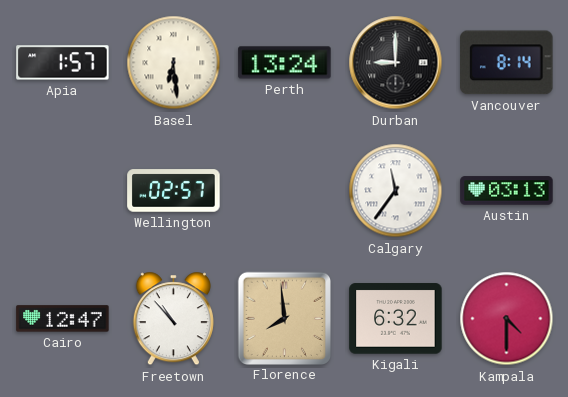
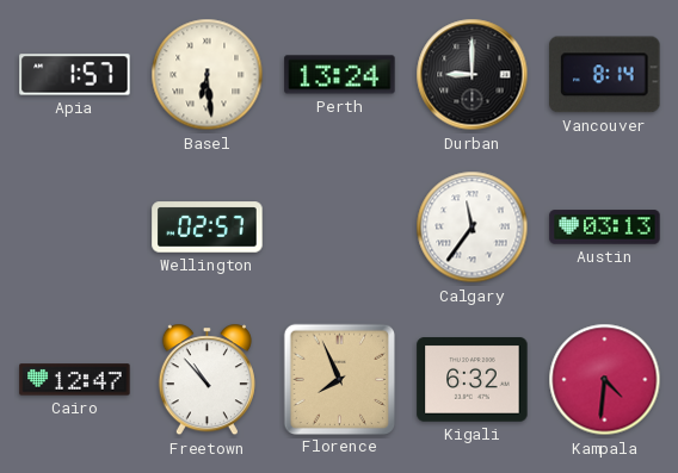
Florence: 7:59 -> 7:56 (339, 379)
Kampala: 4:30 -> 4:31 (605, 380)
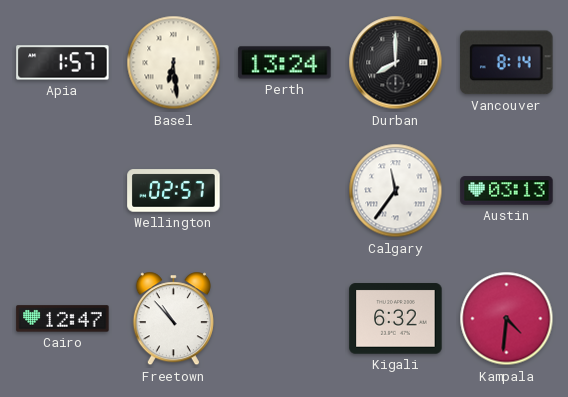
Durban: 9:00 -> 8:00 (396, 63)
Florence: 7:56 -> none (339, 379)
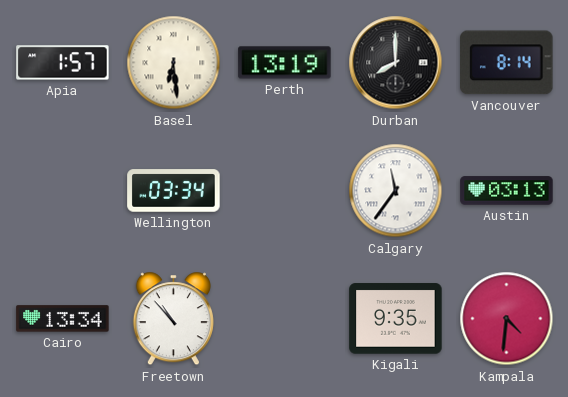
Perth: 13:24 -> 13:19 (285, 63)
Wellington: 02:57 -> 03:34 (174, 191)
Cairo: 12:47 -> 13:34 (63, 319)
Kigali: 6:32 -> 9:35 (396, 319)
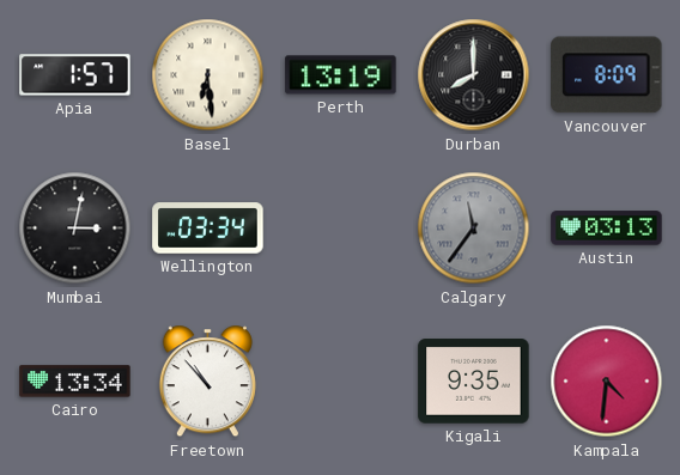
Vancouver: 8:14 -> 8:09 (607, 75)
Mumbai: none -> 3:02 (75, 229)
Calgary dial: white -> grey (474, 229)
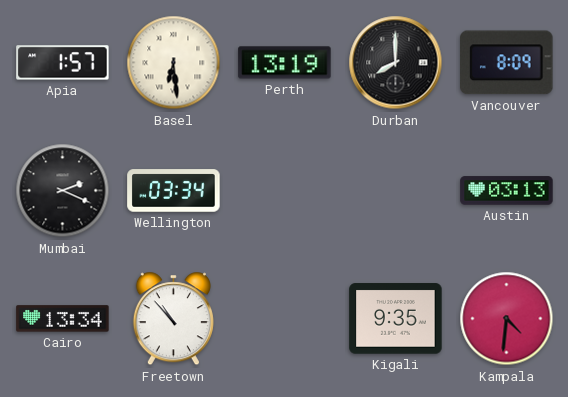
Mumbai: 3:02 -> 2:19 (63, 191)
Calgary: 11:36 -> none (474, 229)
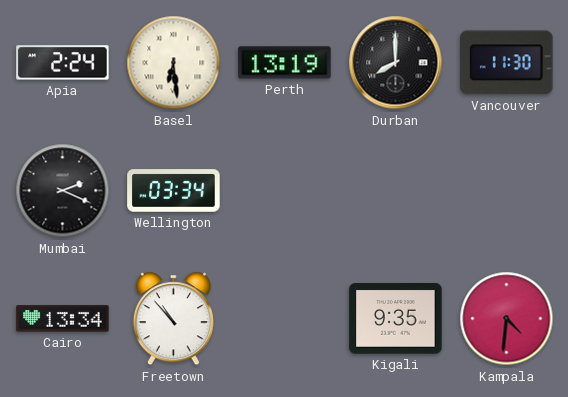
Apia: 1:57 -> 2:24 (63, 63)
Vancouver: 8:09 -> 11:30 (507, 63)
Austin: 03:13 -> none (507, 191)
